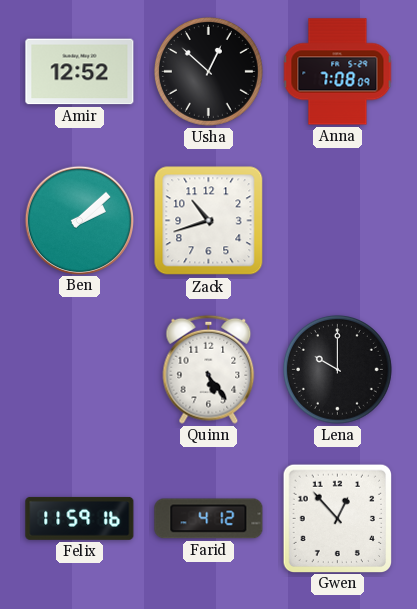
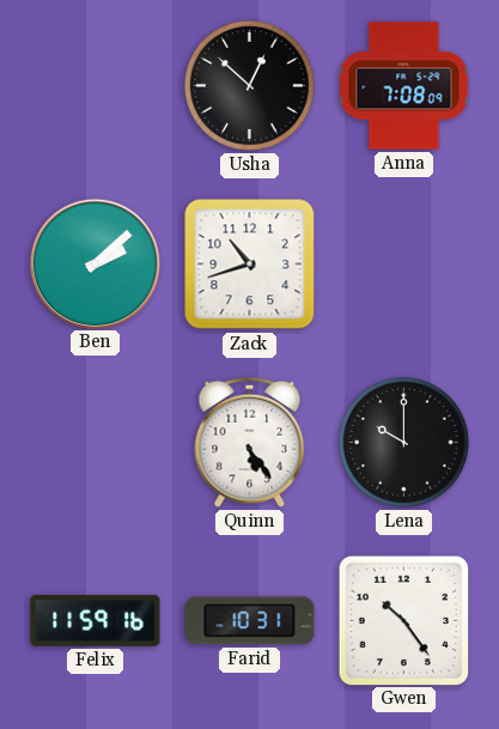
Amir: 12:52 -> none (80, 72)
Farid: 4:12 -> 10:31 (250, 621)
Gwen: 12:53 -> 10:24 (403, 620)
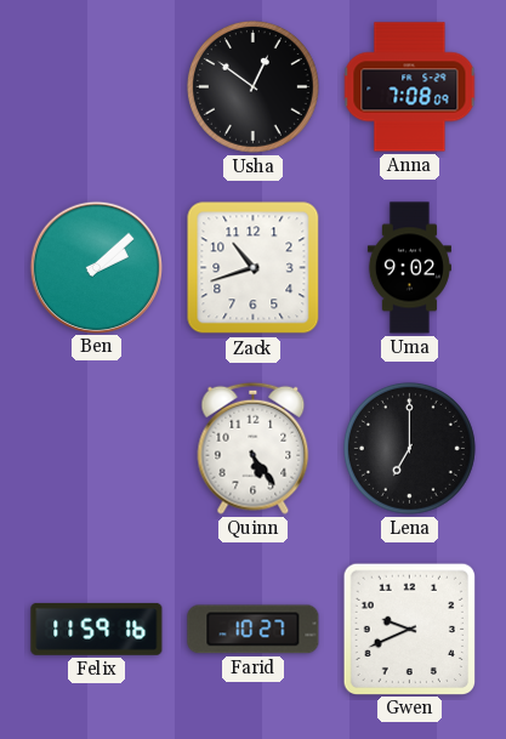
Usha: 12:52 -> 12:51 (252, 86)
Uma: none -> 9:02 (409, 268)
Lena: 10:00 -> 7:00 (409, 448)
Farid: 10:31 -> 10:27 (254, 630)
Gwen: 10:24 -> 9:41 (409, 629)
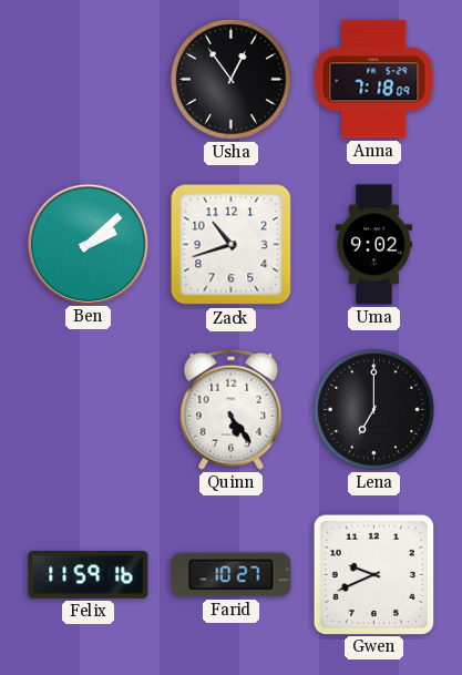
Usha: 12:51 -> 12:54 (230, 79)
Anna: 7:08 -> 7:18 (374, 80)
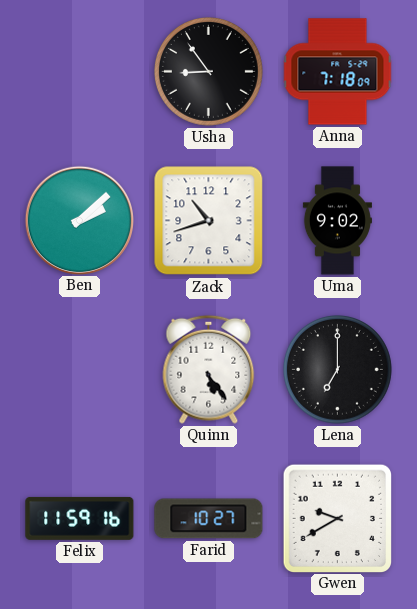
Usha: 12:54 -> 8:54 (208, 71)
Gwen: 9:41 -> 9:40 (337, 518)
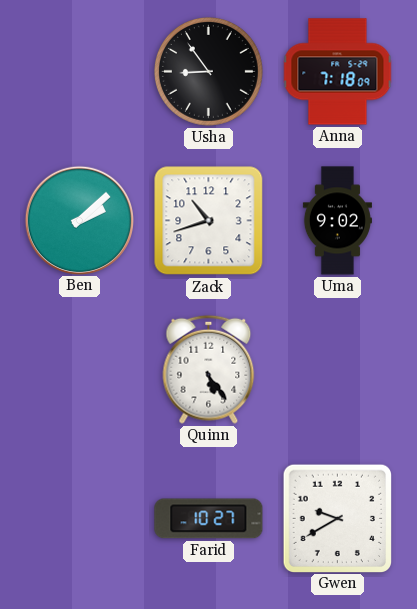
Lena: 7:00 -> none (337, 369)
Felix: 11:59 -> none (80, 518)
